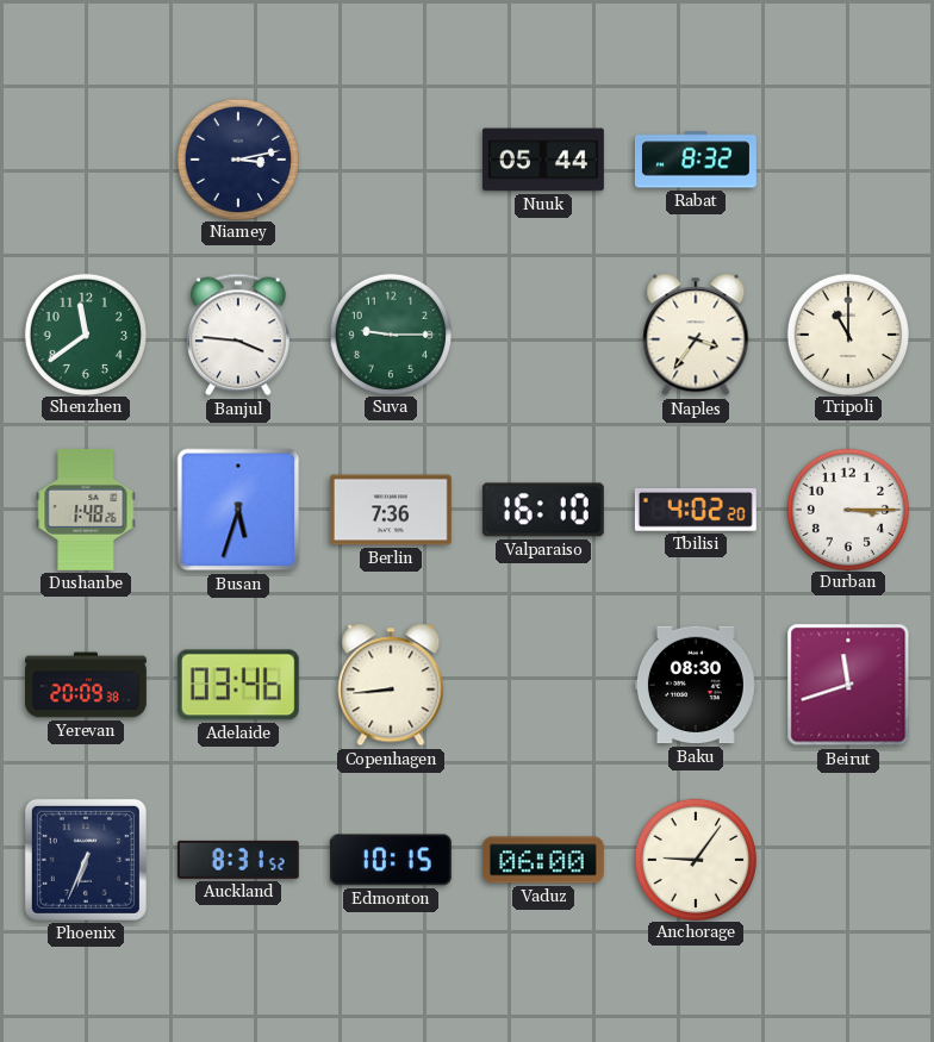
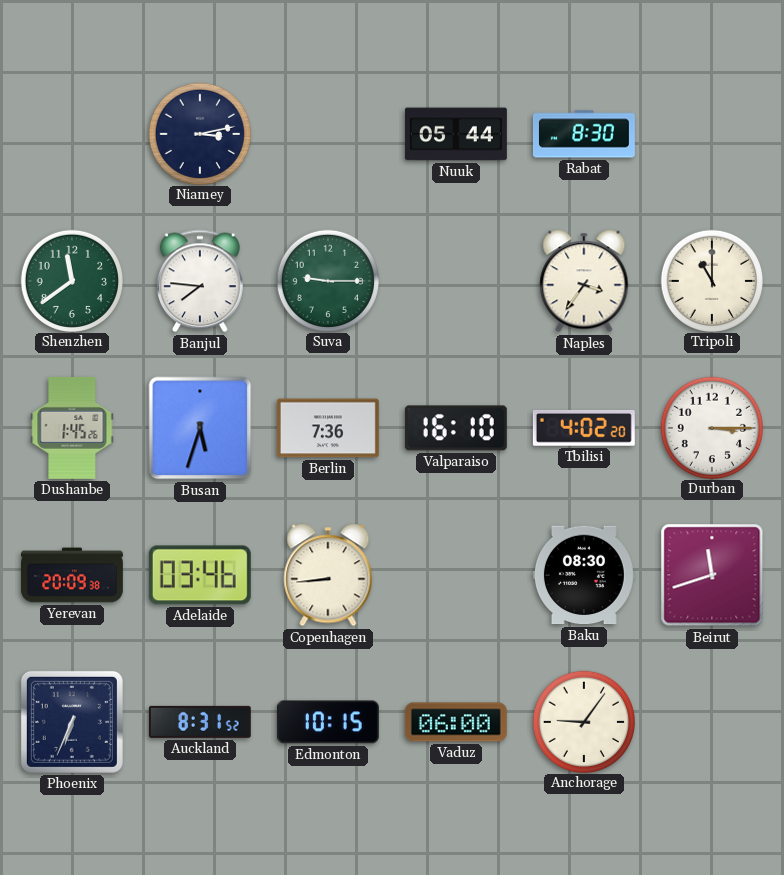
Rabat: 8:32 -> 8:30 (584, 134)
Banjul: 3:46 -> 7:46 (200, 281)
Dushanbe: 1:48 -> 1:45 (72, 428)
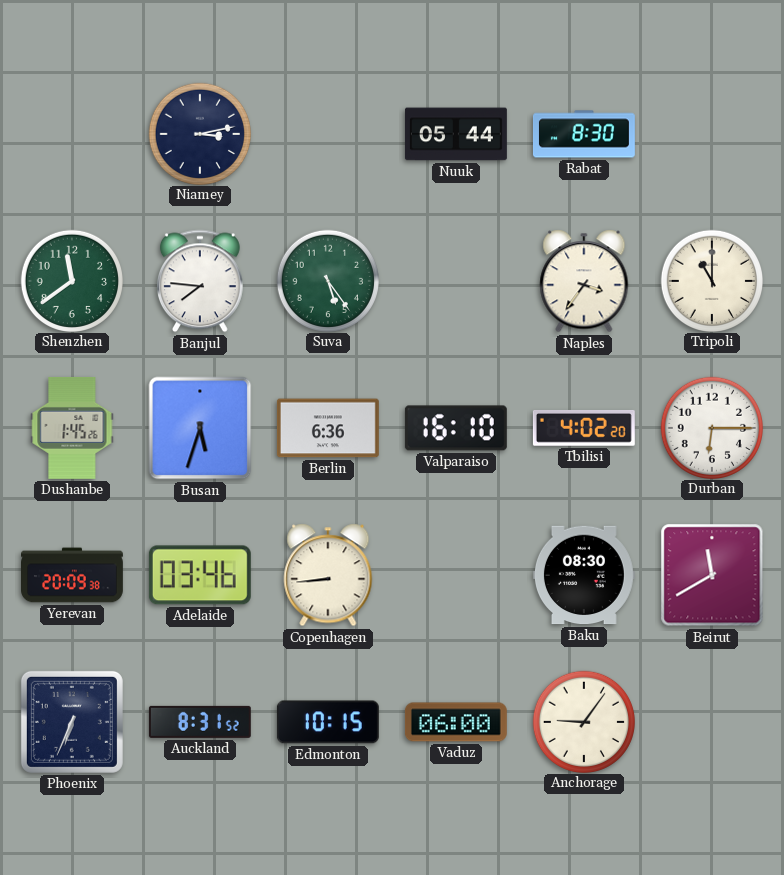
Suva: 9:15 -> 5:24 (327, 280)
Berlin: 7:36 -> 6:36 (328, 428)
Durban: 3:15 -> 6:15 (711, 427)
Beirut: 11:42 -> 11:40 (712, 575)
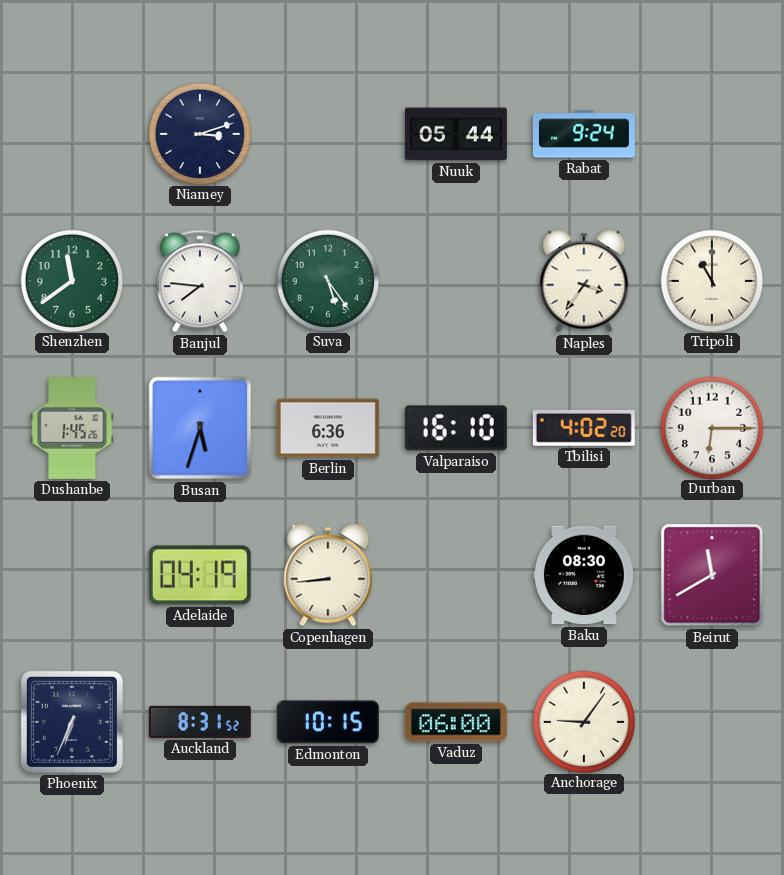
Niamey: 3:13 -> 3:12 (199, 133)
Rabat: 8:30 -> 9:24 (584, 134)
Yerevan: 20:09 -> none (73, 575)
Adelaide: 03:46 -> 04:19 (200, 575)
